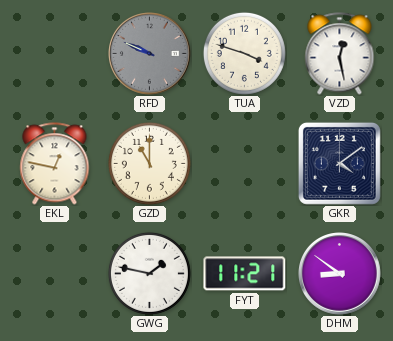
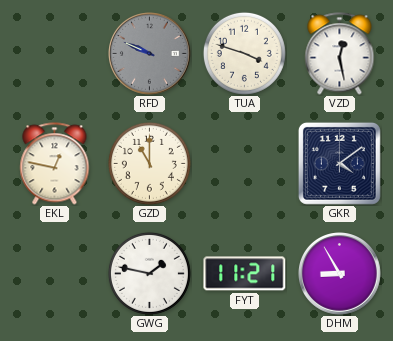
DHM: 8:51 -> 8:55 (340, 274)
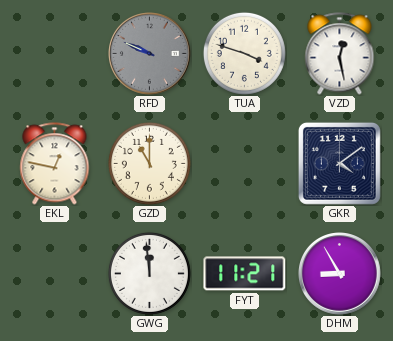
GWG: 1:47 -> 11:59 (149, 273)
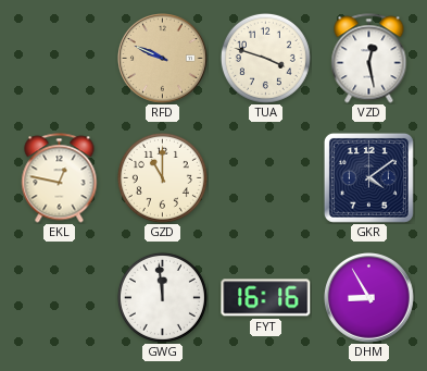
RFD dial: grey -> champagne (163, 59)
FYT: 11:21 -> 16:16 (266, 298)
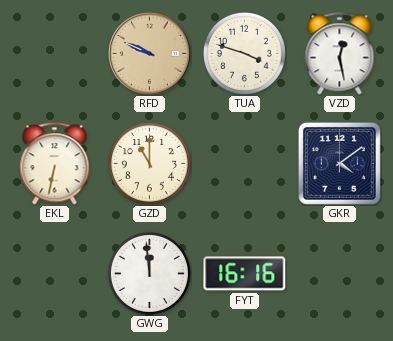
EKL: 12:47 -> 6:32 (55, 164)
DHM: 8:55 -> none (369, 298)
